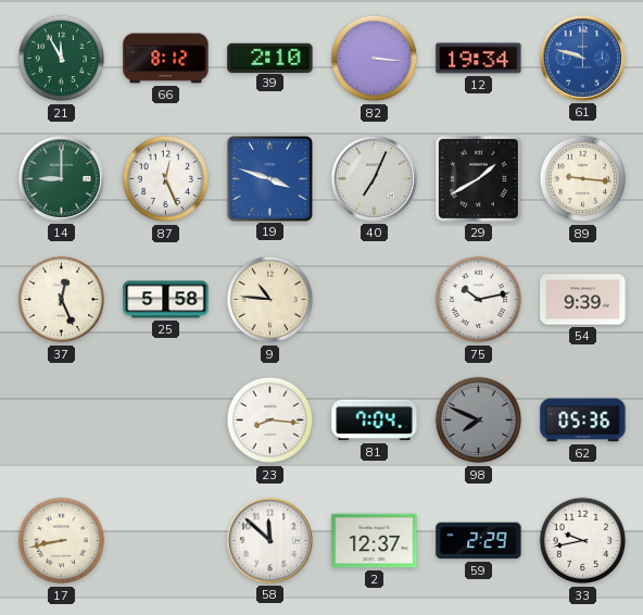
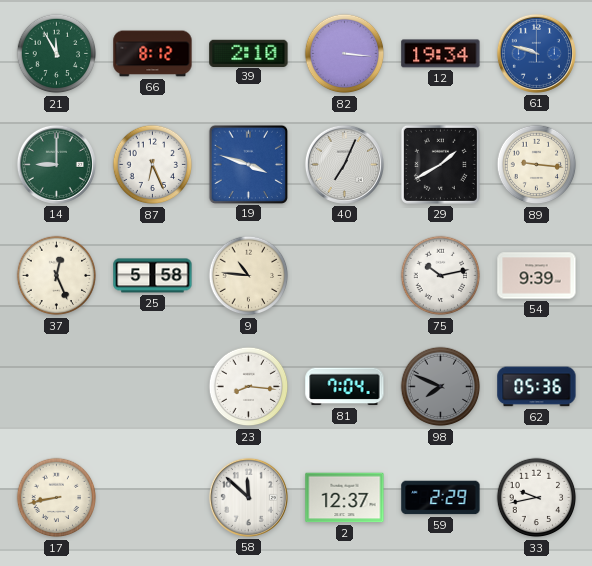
87: 12:26 -> 6:26 (153, 165)
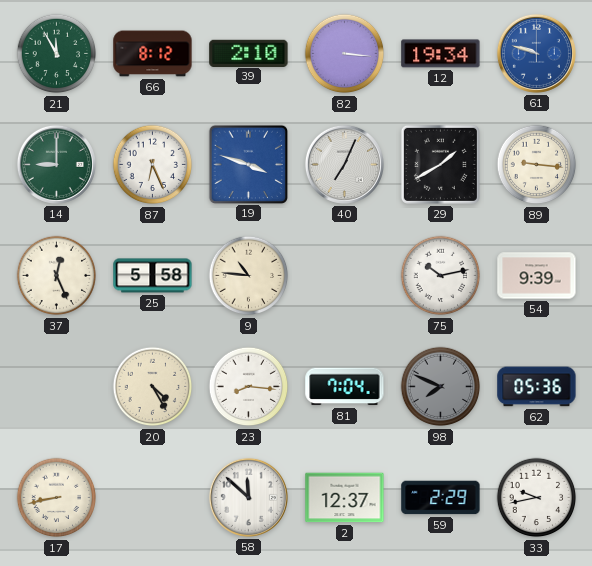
20: none -> 4:25 (153, 387)
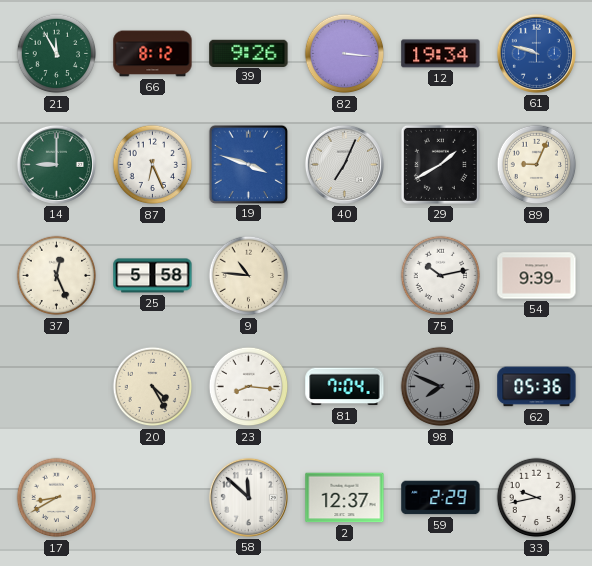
39: 2:10 -> 9:26 (249, 53)
89: 9:16 -> 9:04 (537, 165)
17: 8:43 -> 8:40 (57, 498)
